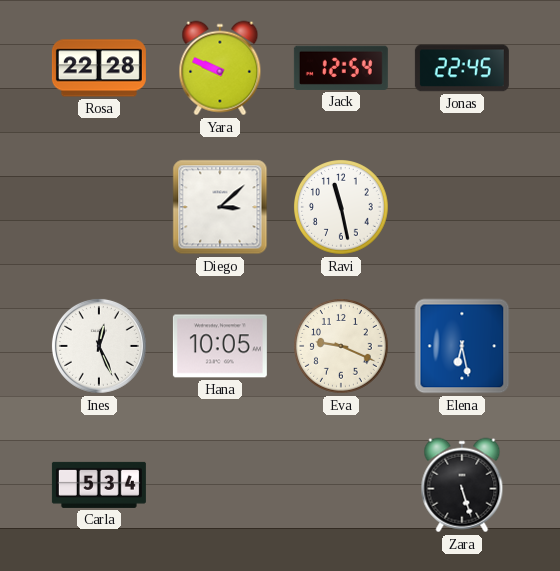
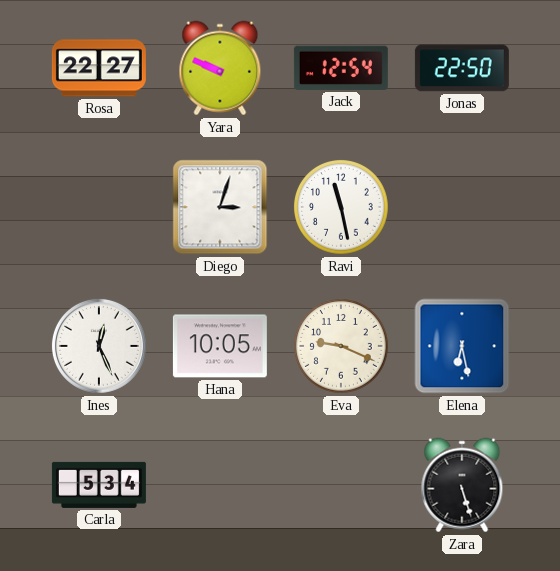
Rosa: 22:28 -> 22:27 (99, 68)
Jonas: 22:45 -> 22:50 (462, 68)
Diego: 3:08 -> 3:03 (220, 207)
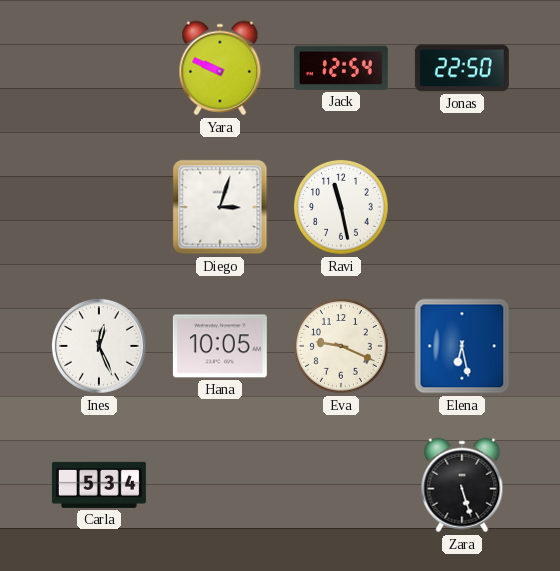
Rosa: 22:27 -> none (99, 68)
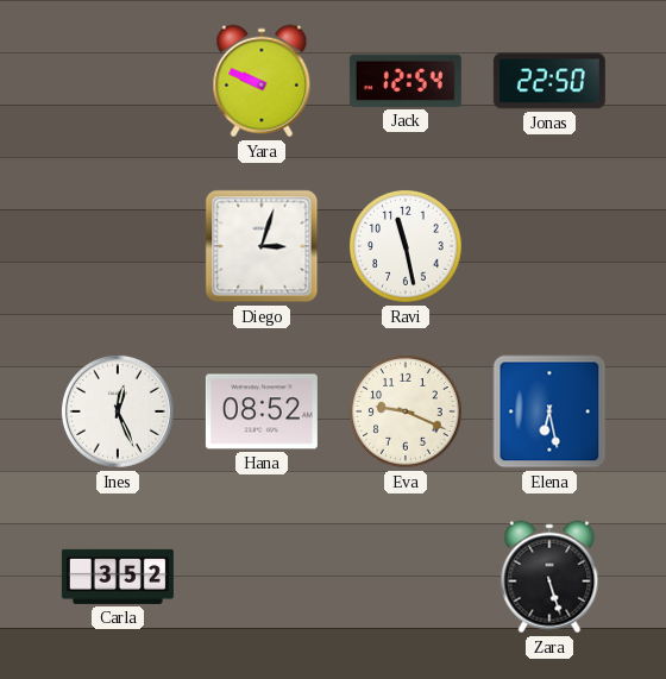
Hana: 10:05 -> 08:52 (262, 411)
Carla: 5:34 -> 3:52 (118, 577)
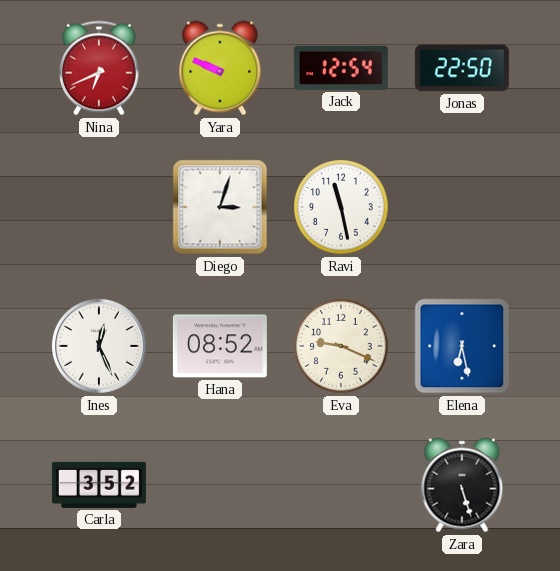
Nina: none -> 6:41 (100, 68)
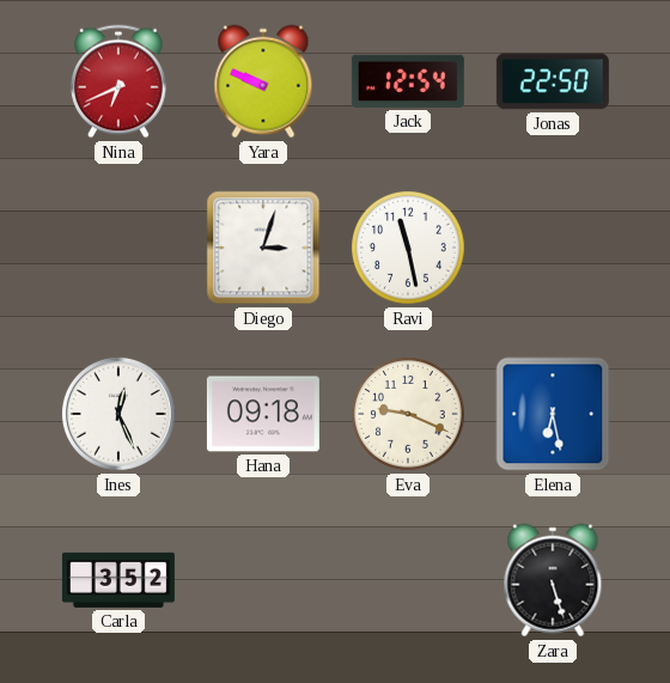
Hana: 08:52 -> 09:18 (263, 414)
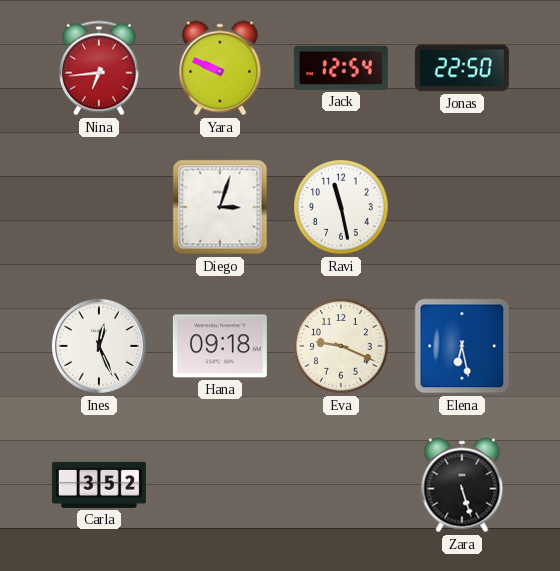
Nina: 6:41 -> 6:44 (100, 68)
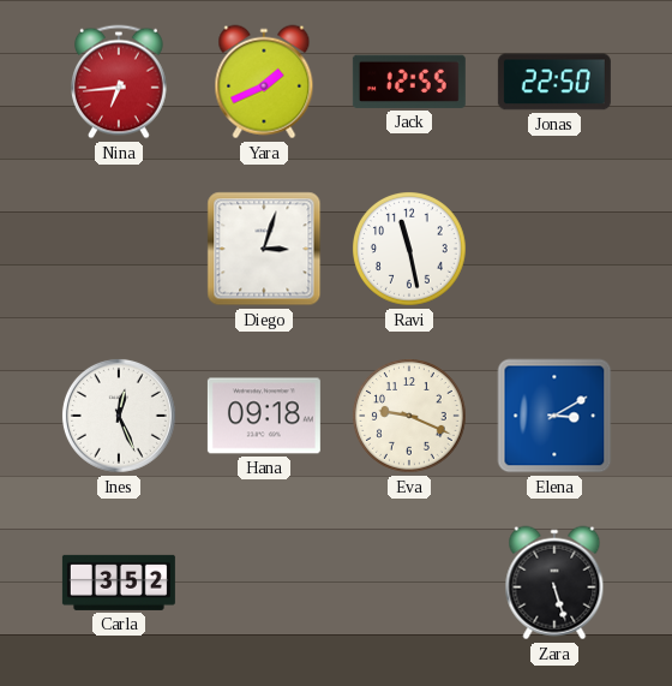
Yara: 9:49 -> 1:41 (264, 82)
Jack: 12:54 -> 12:55 (409, 82)
Elena: 6:28 -> 3:10 (554, 416)
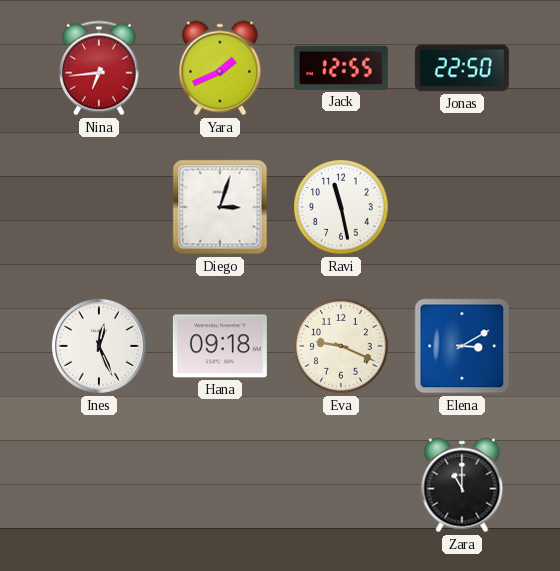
Carla: 3:52 -> none (119, 583)
Zara: 5:27 -> 11:00 (462, 485)
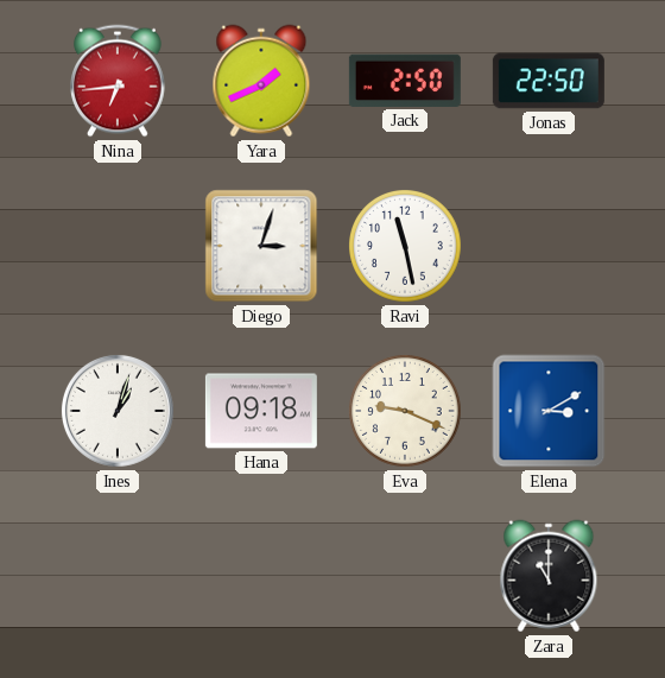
Jack: 12:55 -> 2:50 (405, 81)
Ines: 12:26 -> 1:03 (118, 411)
